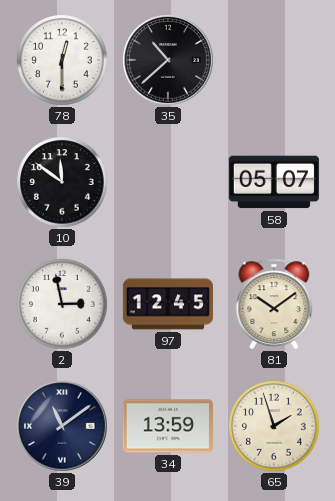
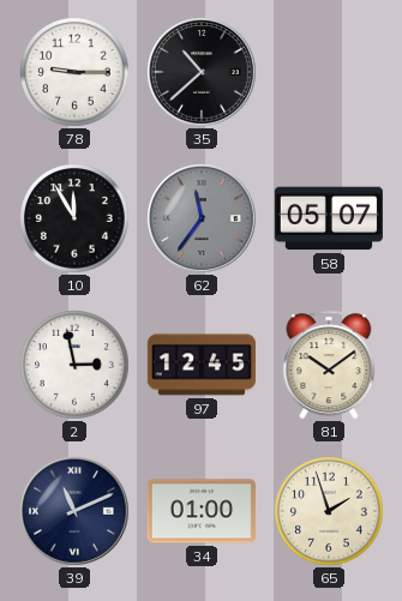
78: 12:30 -> 9:15 (74, 72)
10: 11:51 -> 11:55 (74, 218)
62: none -> 11:36 (203, 220)
39: 11:09 -> 11:11 (76, 512)
34: 13:59 -> 01:00 (202, 511)
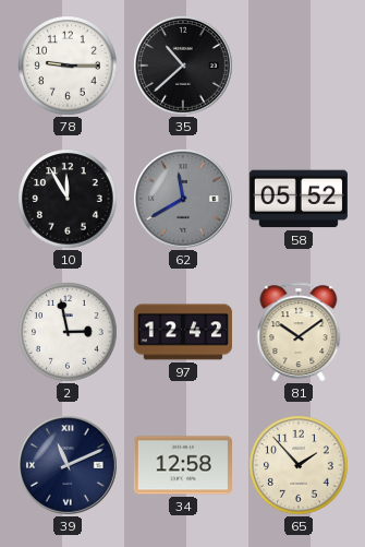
62: 11:36 -> 11:40 (184, 200)
58: 05:07 -> 05:52 (299, 199)
97: 12:45 -> 12:42 (183, 332)
34: 01:00 -> 12:58 (183, 465)
65: 1:57 -> 1:53 (299, 465)
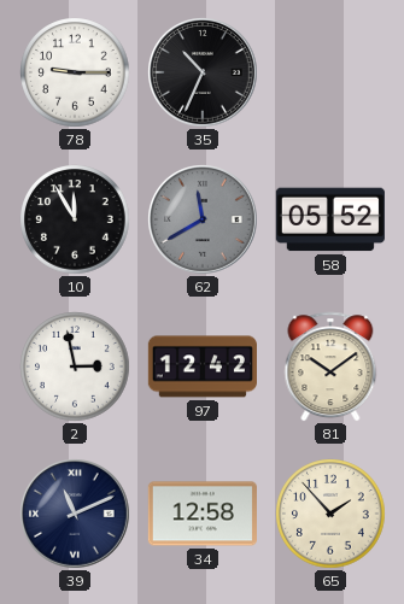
35: 10:38 -> 10:34 (204, 74)
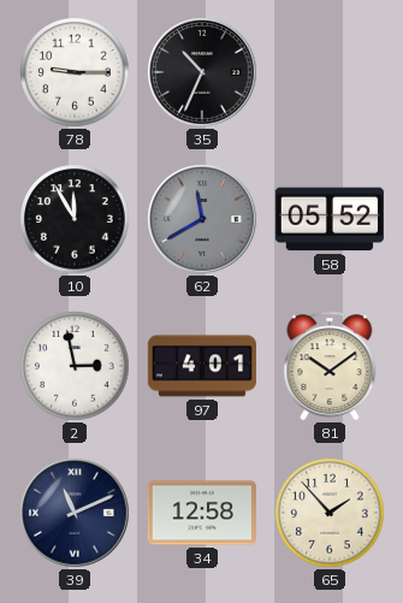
97: 12:42 -> 4:01 (202, 366)
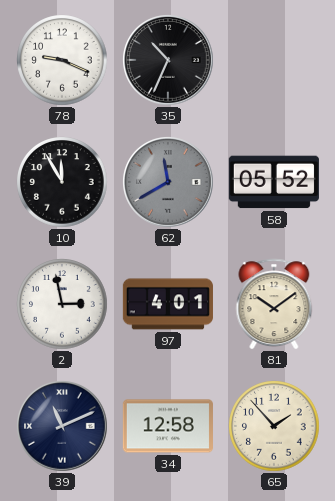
78: 9:15 -> 9:19 (62, 60)
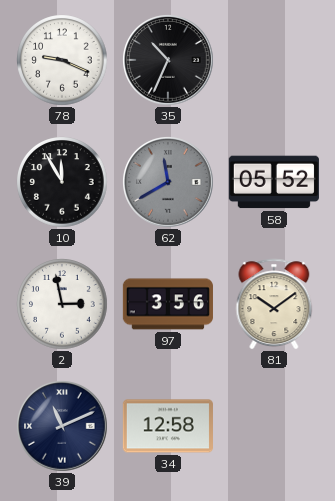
97: 4:01 -> 3:56 (168, 304)
65: 1:53 -> none (274, 426)
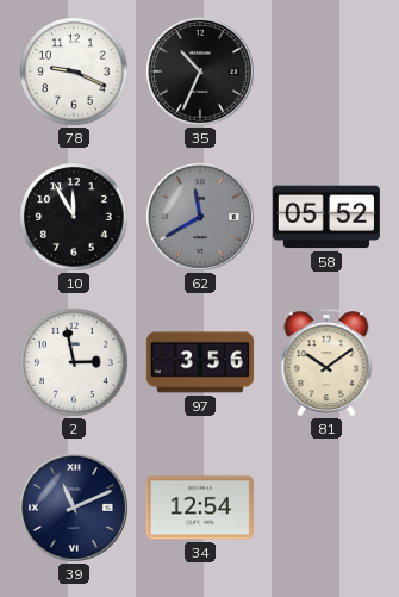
34: 12:58 -> 12:54 (200, 508)
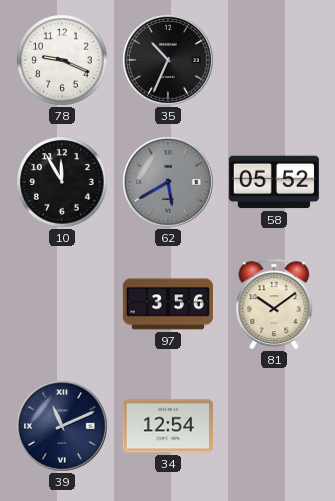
62: 11:40 -> 5:40 (169, 183)
2: 2:58 -> none (74, 362)
